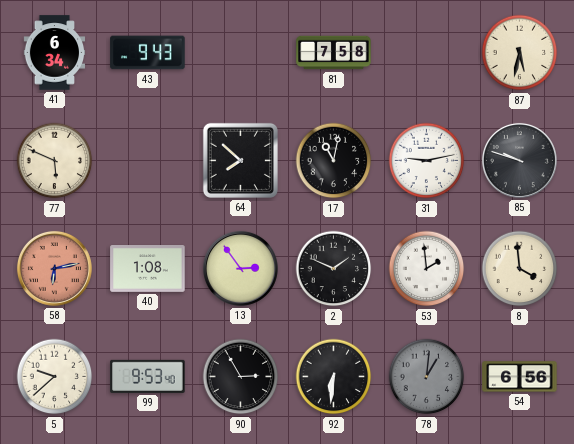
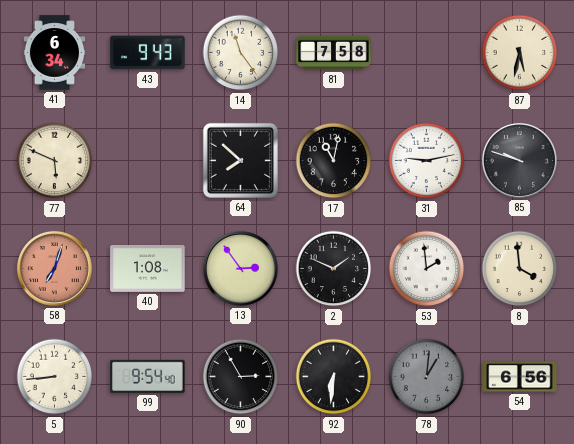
14: none -> 11:24 (241, 53)
58: 6:13 -> 7:03 (54, 268)
5: 9:38 -> 8:44 (55, 377)
99: 9:53 -> 9:54 (148, 376)
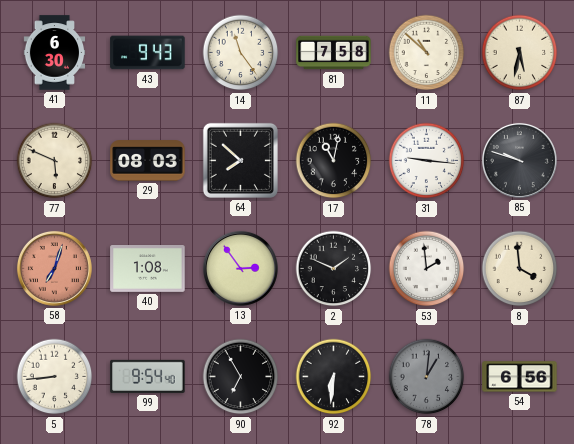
41: 6:34 -> 6:30 (55, 53)
11: none -> 10:52 (427, 53)
29: none -> 08:03 (148, 161)
31: 9:13 -> 9:16 (427, 161)
90: 2:55 -> 6:55 (241, 377)
